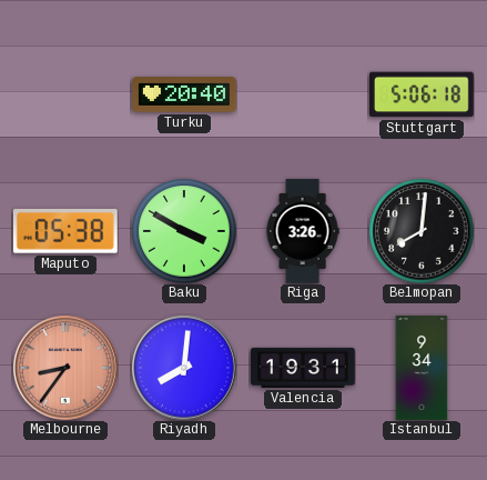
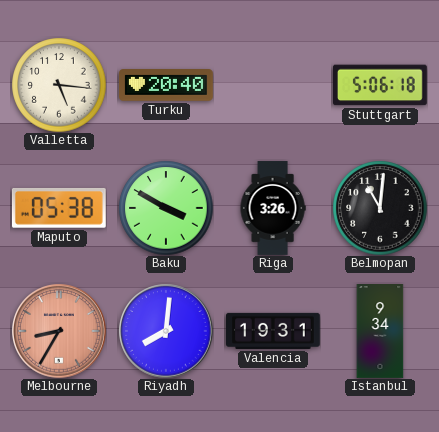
Valletta: none -> 5:16 (59, 85)
Belmopan: 8:01 -> 11:01 (380, 208)
Melbourne: 8:36 -> 8:35 (59, 331)
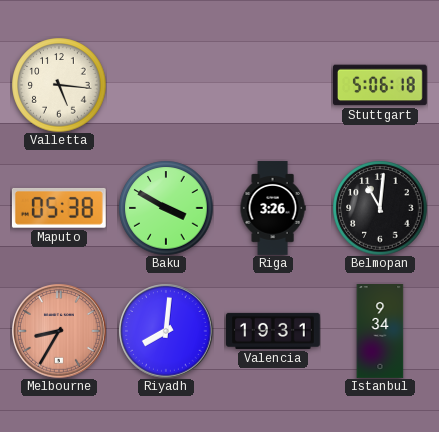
Turku: 20:40 -> none (167, 85)
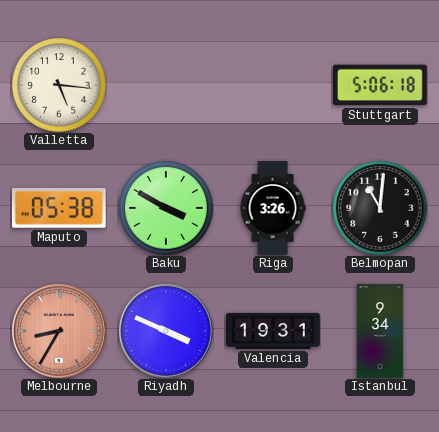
Riyadh: 8:01 -> 3:49 (166, 331)
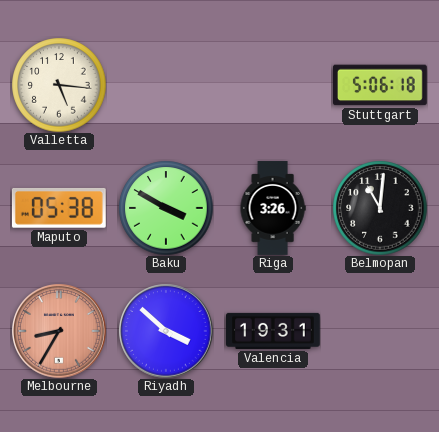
Riyadh: 3:49 -> 3:52 (166, 331)
Istanbul: 9:34 -> none (380, 332)
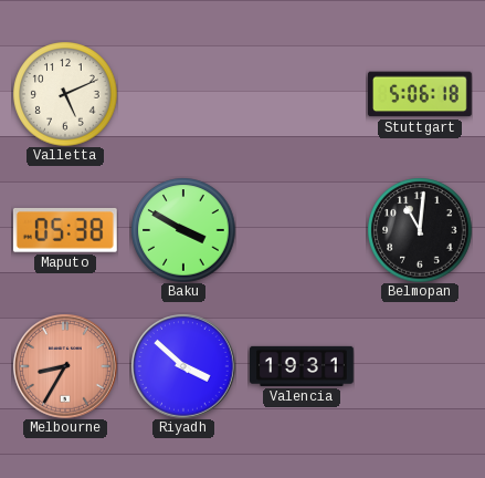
Valletta: 5:16 -> 5:11 (65, 94)
Riga: 3:26 -> none (273, 208)
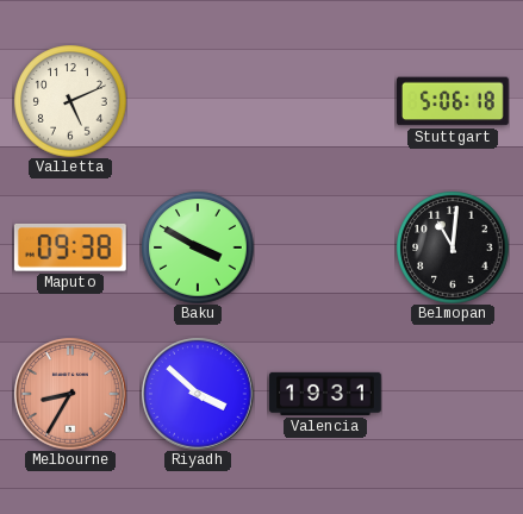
Maputo: 05:38 -> 09:38 (70, 247)
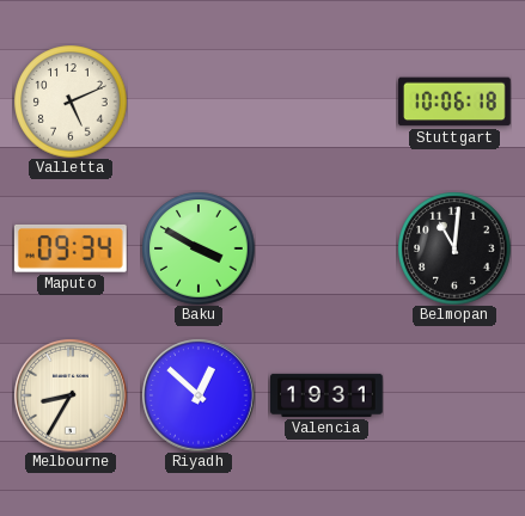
Stuttgart: 5:06 -> 10:06 (456, 102)
Maputo: 09:38 -> 09:34 (71, 248)
Melbourne dial: salmon -> cream (71, 395)
Riyadh: 3:52 -> 12:52 (199, 395)
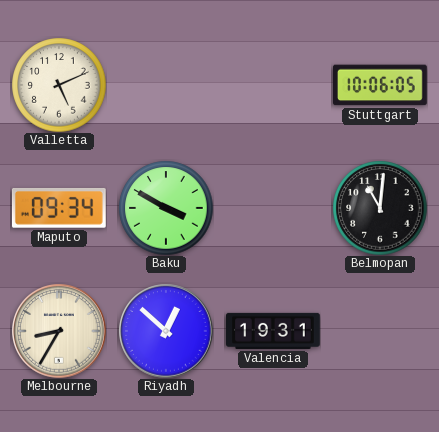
Stuttgart: 10:06:18 -> 10:06:05 (381, 85)
